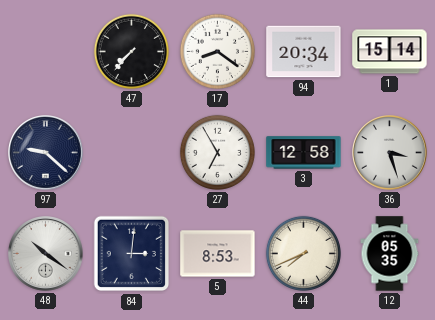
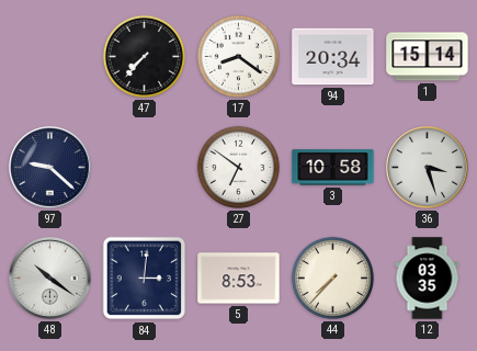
27: 6:55 -> 6:51 (238, 167)
3: 12:58 -> 10:58 (333, 168)
44: 7:41 -> 7:37 (332, 278)
12: 05:35 -> 03:35 (428, 279)
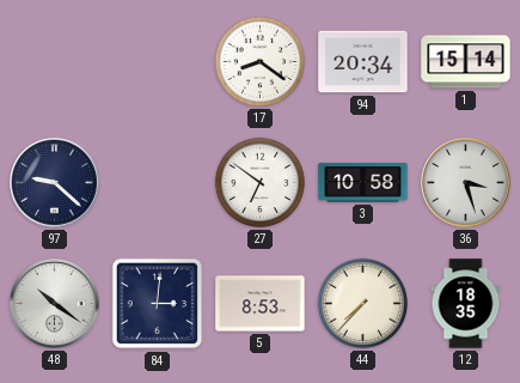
47: 7:37 -> none (144, 56)
12: 03:35 -> 18:35 (466, 304)
